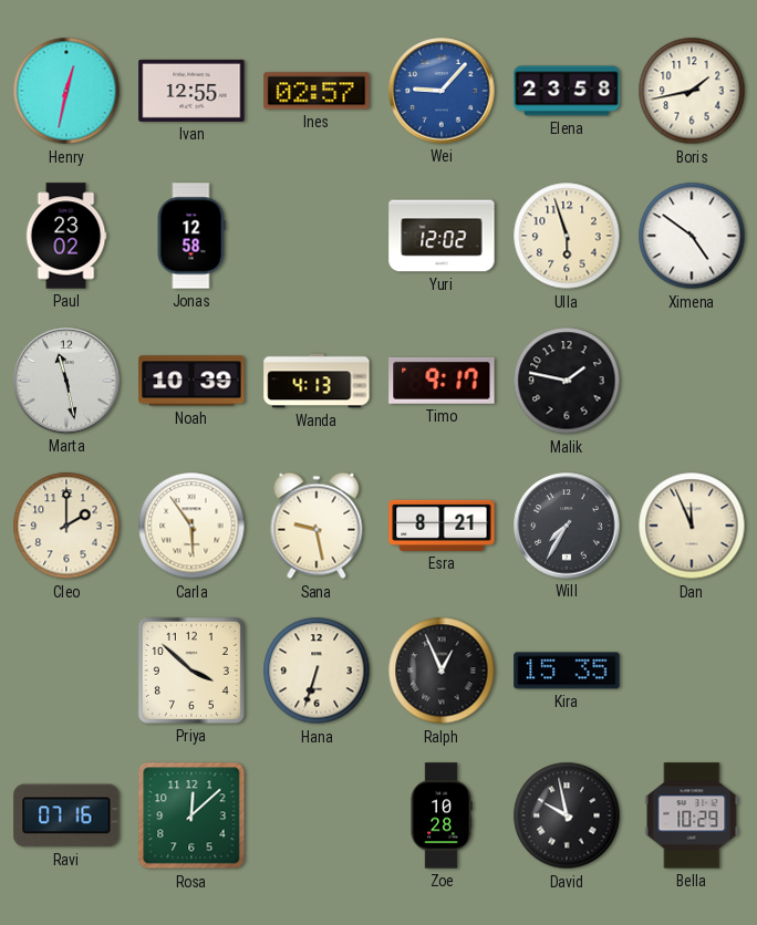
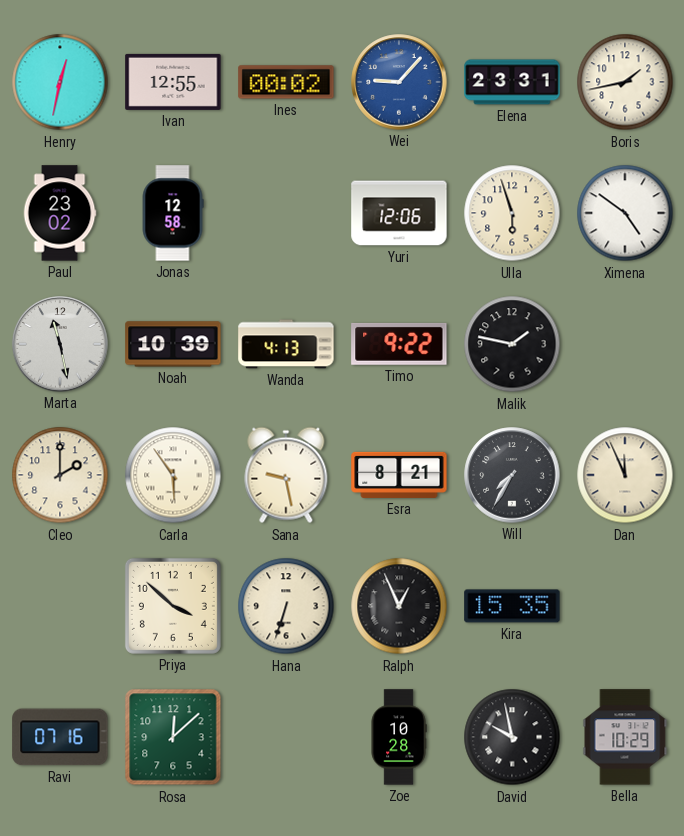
Ines: 02:57 -> 00:02 (286, 82)
Elena: 23:58 -> 23:31 (512, 82)
Yuri: 12:02 -> 12:06 (399, 213)
Timo: 9:17 -> 9:22 (399, 344)
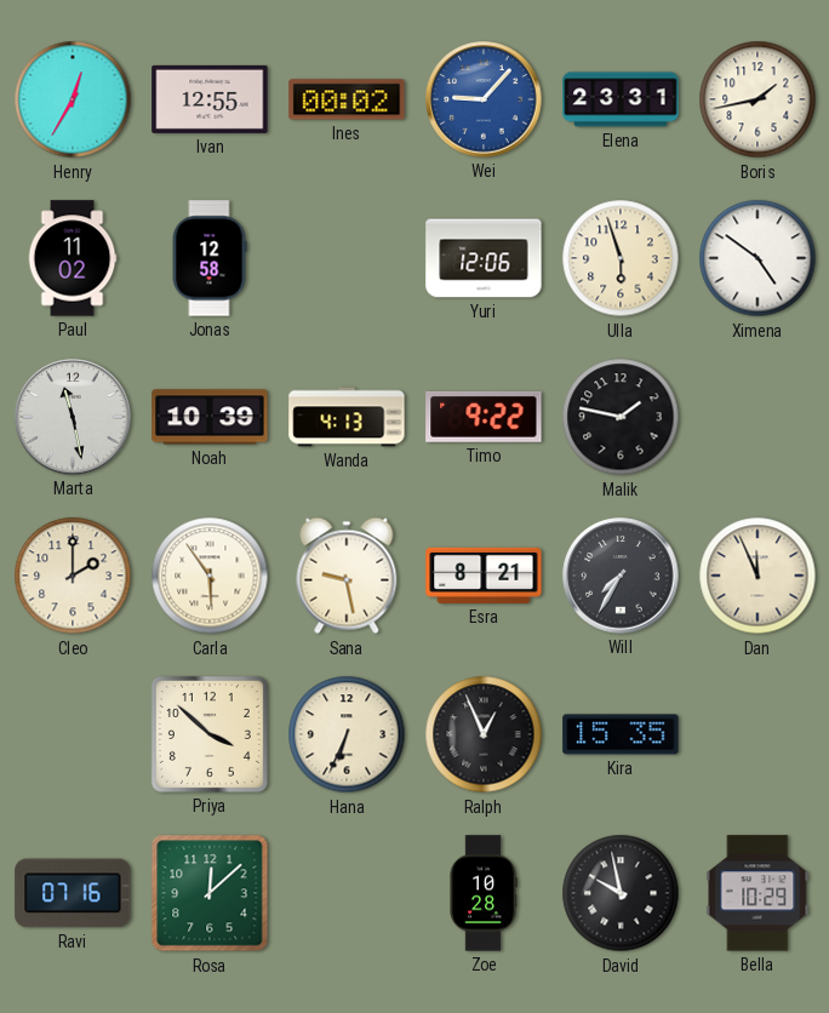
Henry: 12:32 -> 12:35 (73, 99)
Paul: 23:02 -> 11:02 (73, 258)
Hana: 6:33 -> 6:34 (347, 734)
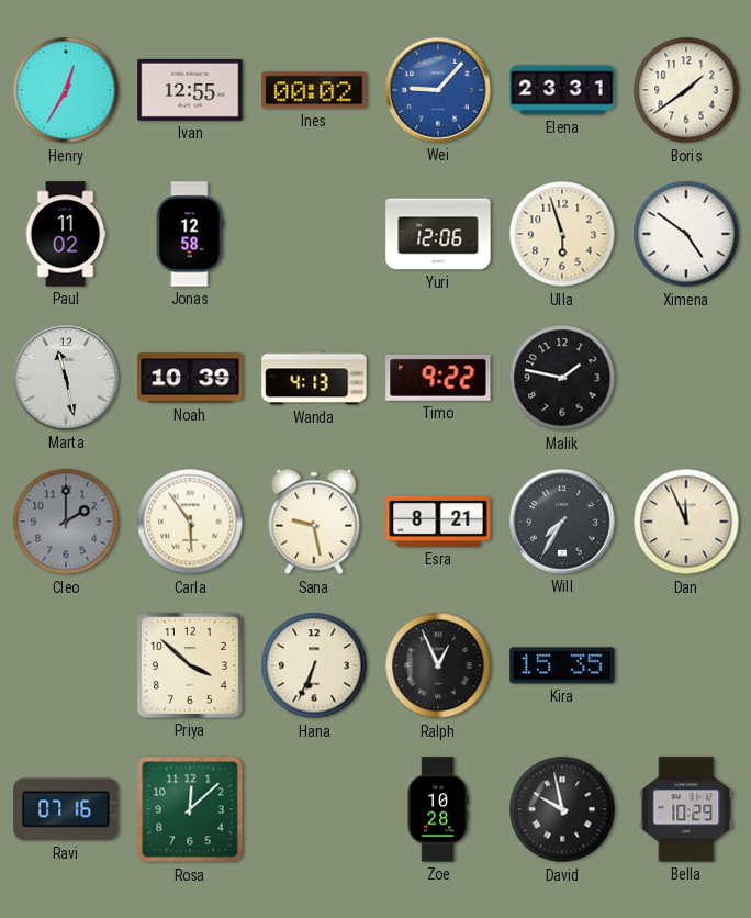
Boris: 1:43 -> 1:39 (686, 90)
Cleo dial: cream -> grey (66, 522)
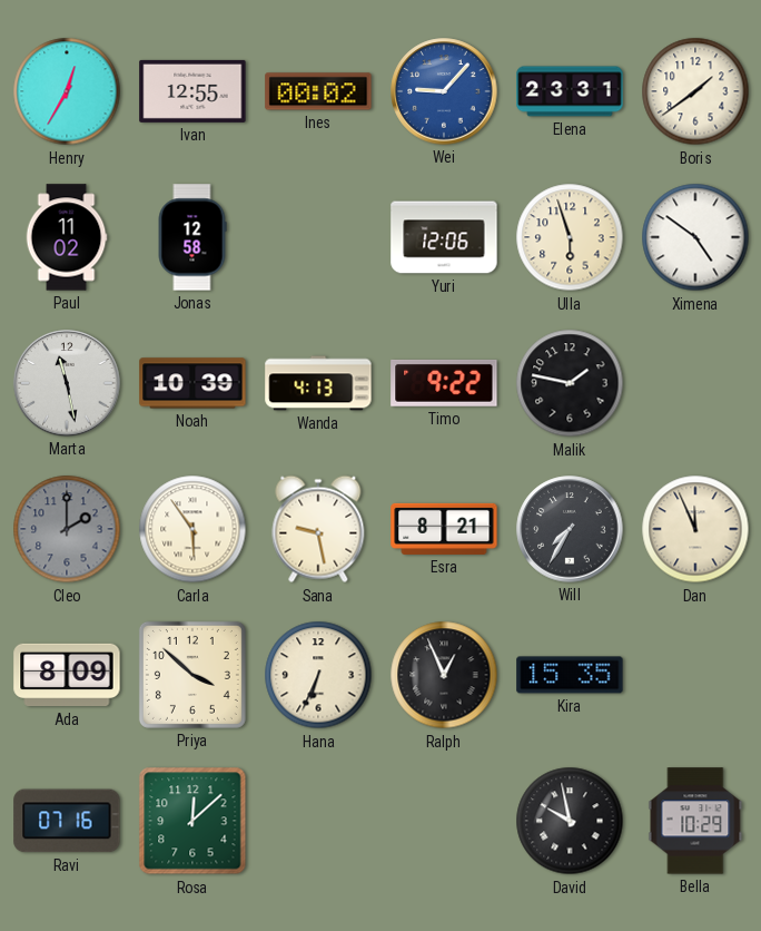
Ada: none -> 8:09 (67, 675)
Zoe: 10:28 -> none (438, 809)
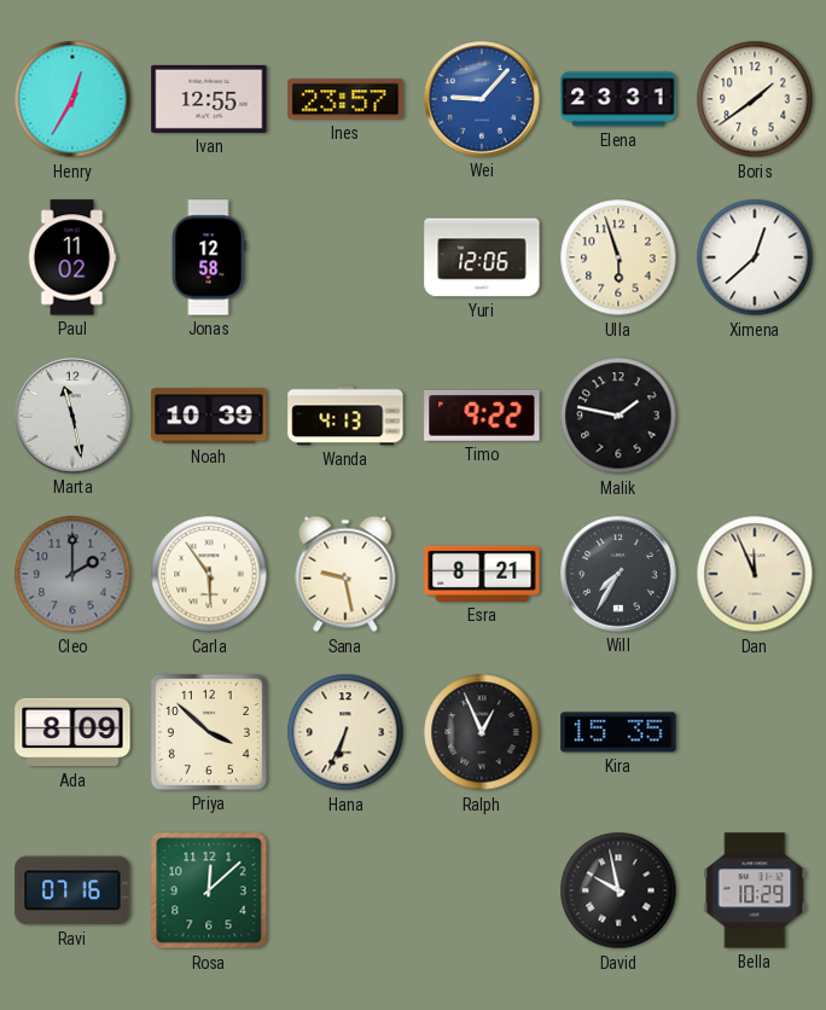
Ines: 00:02 -> 23:57 (345, 99)
Ximena: 4:51 -> 12:38 (755, 257)
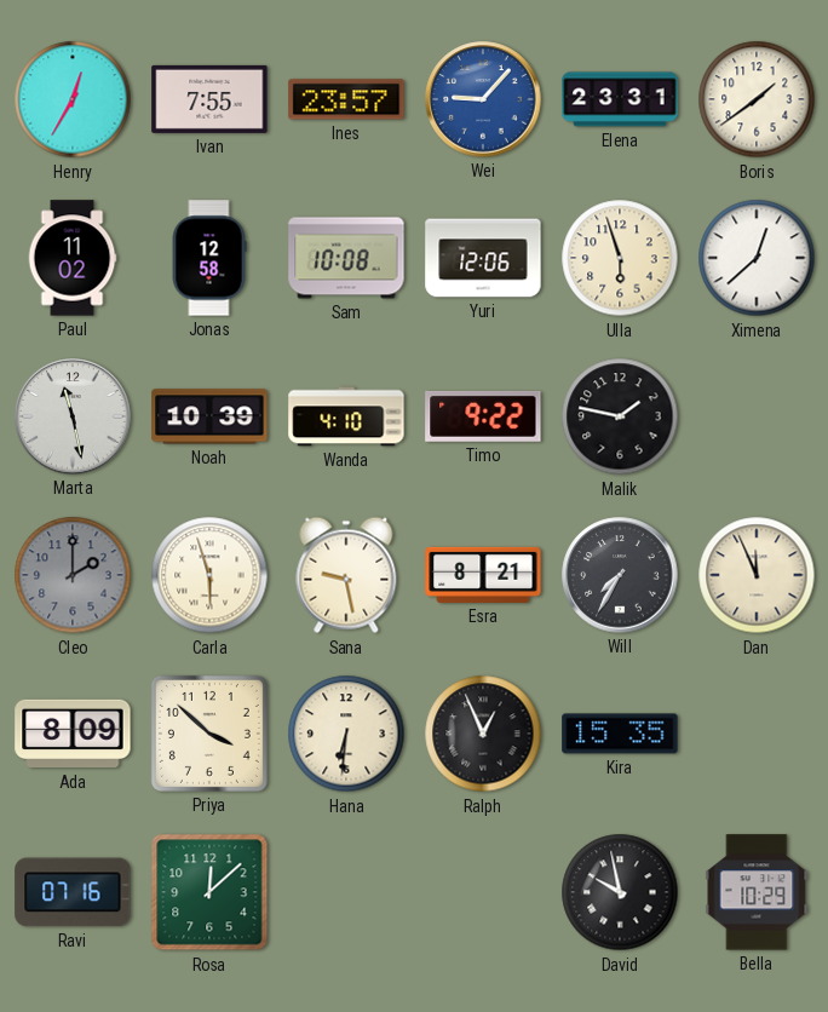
Ivan: 12:55 -> 7:55 (209, 99)
Sam: none -> 10:08 (346, 258)
Wanda: 4:13 -> 4:10 (346, 416)
Carla: 5:54 -> 5:57 (209, 575)
Hana: 6:34 -> 6:31 (346, 734)
